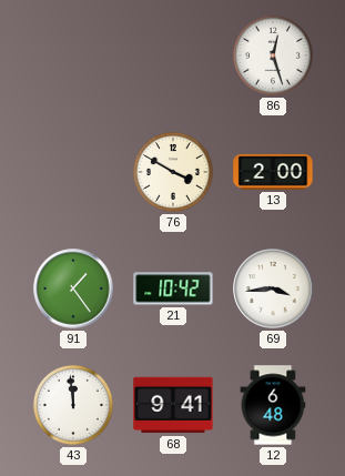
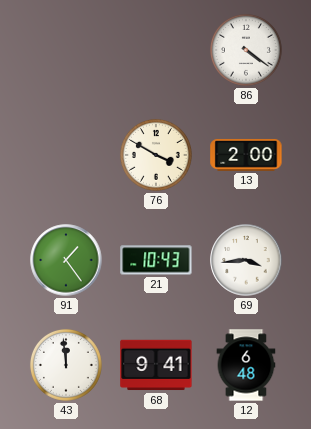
86: 12:27 -> 4:21 (246, 50)
21: 10:42 -> 10:43 (156, 260)
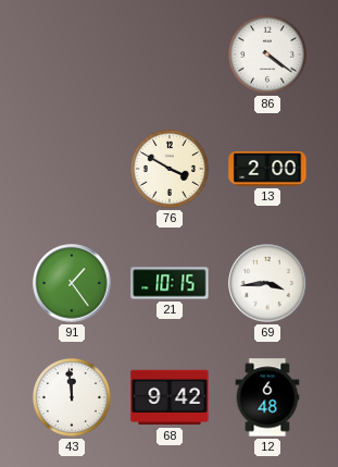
21: 10:43 -> 10:15 (170, 283)
68: 9:41 -> 9:42 (170, 397)
